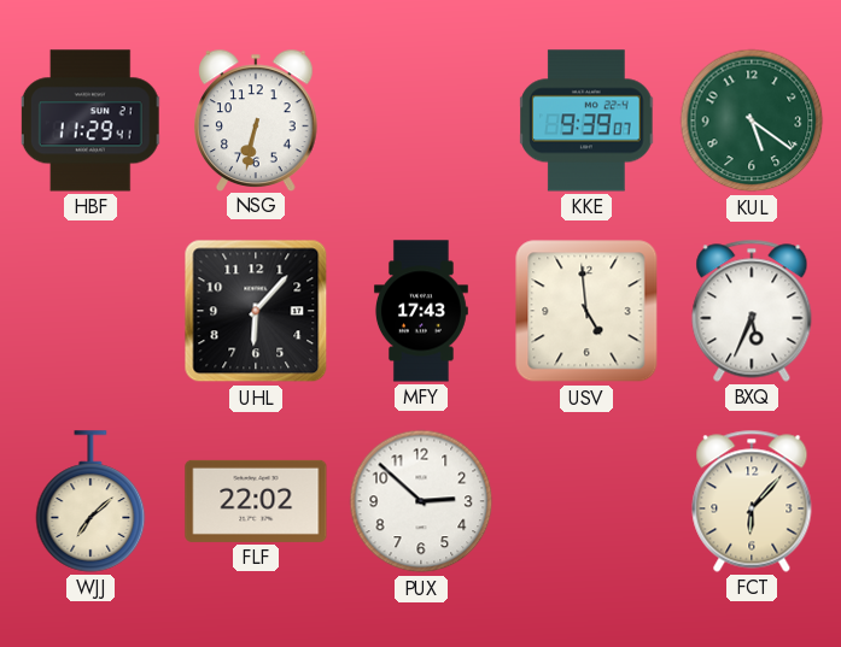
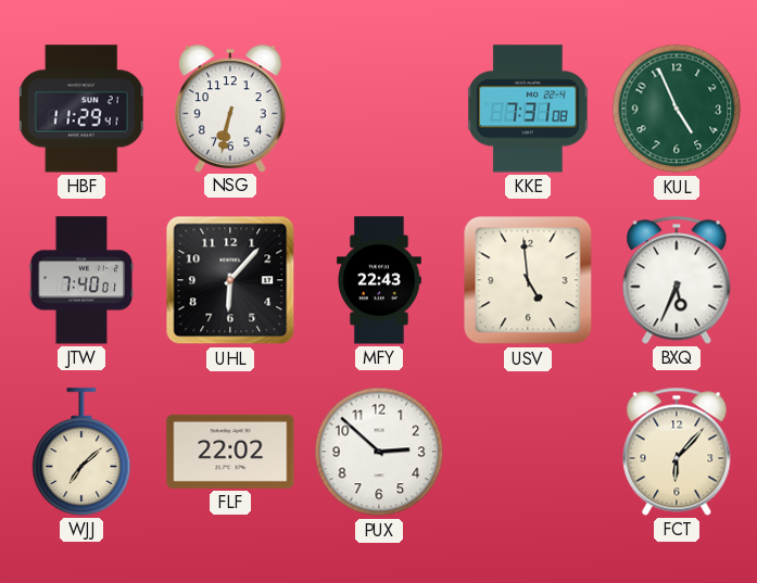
KKE: 9:39 -> 7:31 (528, 109)
KUL: 5:21 -> 4:56 (677, 109)
JTW: none -> 7:40 (81, 280)
MFY: 17:43 -> 22:43 (379, 280)
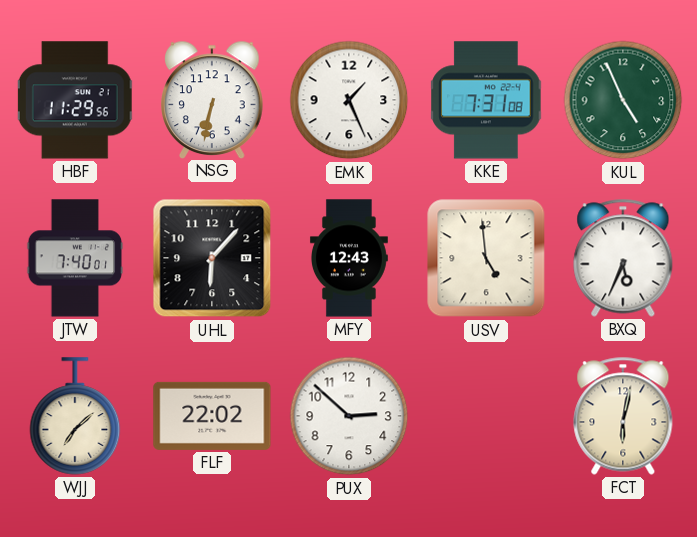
HBF: 11:29:41 -> 11:29:56 (75, 100)
EMK: none -> 1:26 (349, 100)
MFY: 22:43 -> 12:43 (349, 258)
FCT: 6:07 -> 6:02 (623, 416)
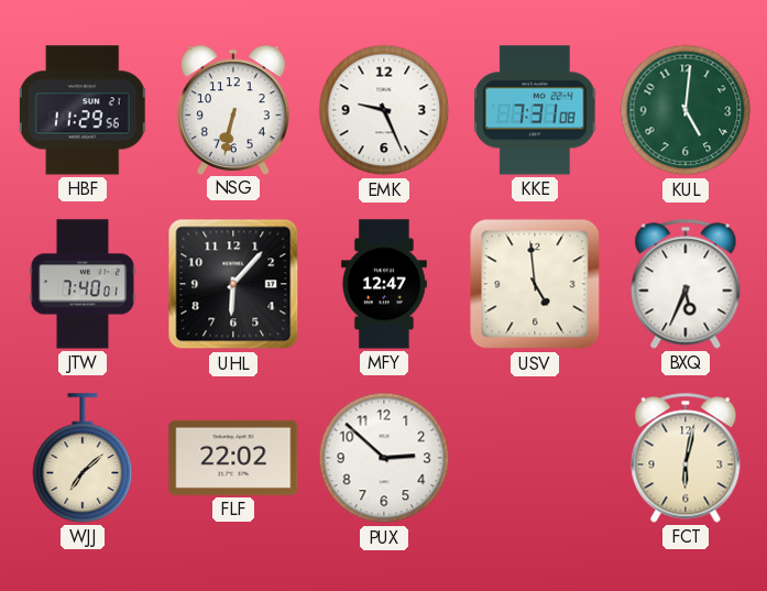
EMK: 1:26 -> 9:26 (384, 110)
KUL: 4:56 -> 5:01 (686, 110)
MFY: 12:43 -> 12:47 (384, 284)
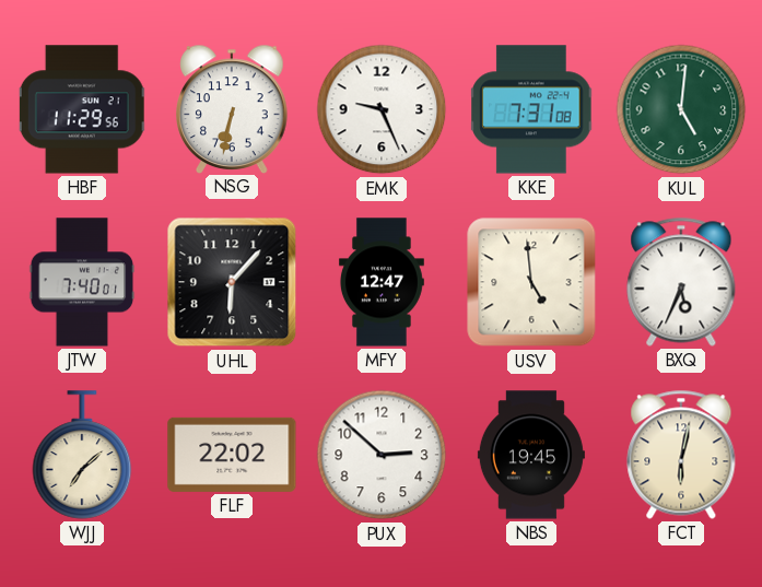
NBS: none -> 19:45 (531, 455)
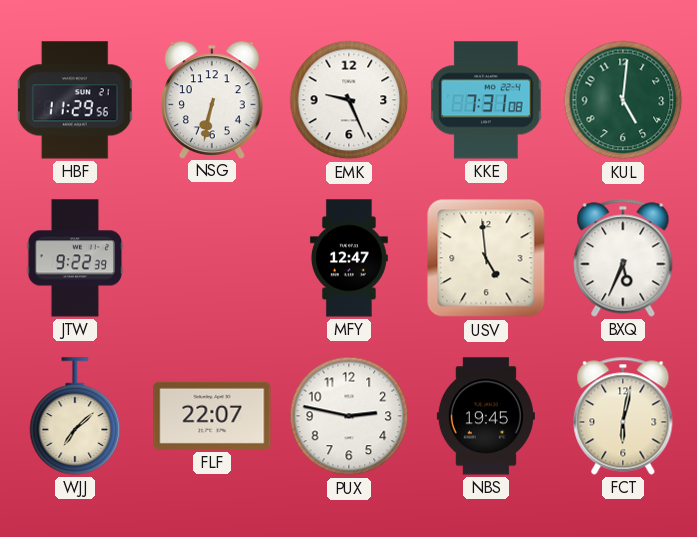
JTW: 7:40 -> 9:22 (75, 258)
UHL: 6:07 -> none (232, 282)
FLF: 22:02 -> 22:07 (212, 416)
PUX: 2:52 -> 2:47 (349, 416)
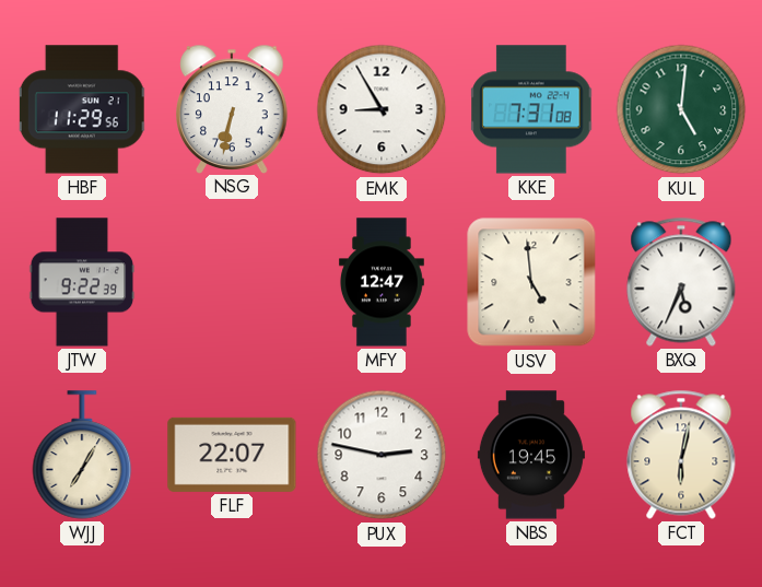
EMK: 9:26 -> 8:55 (382, 109)
WJJ: 7:08 -> 7:05 (82, 455)
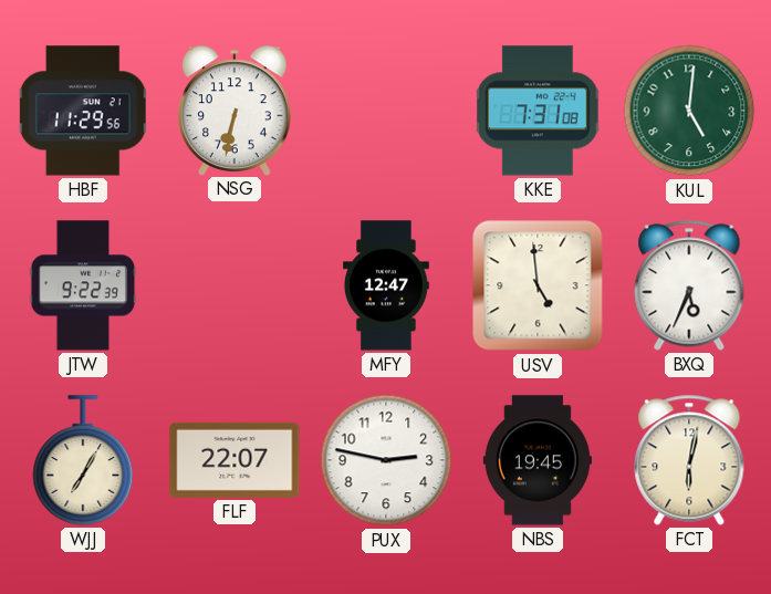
EMK: 8:55 -> none (382, 109)
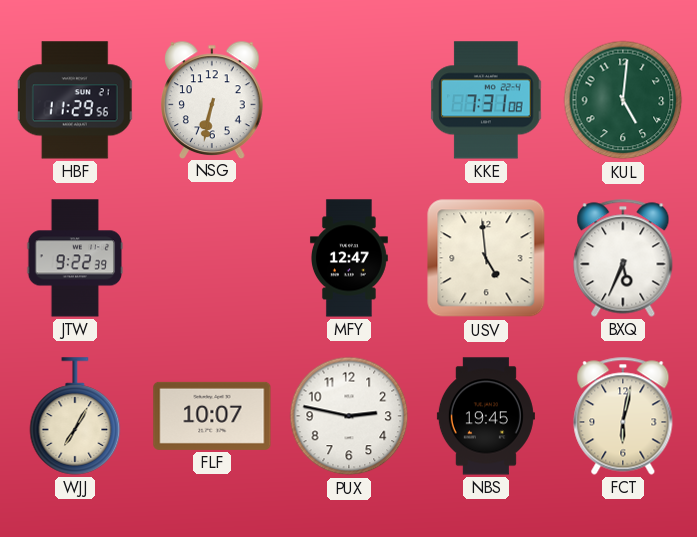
FLF: 22:07 -> 10:07 (212, 416)
